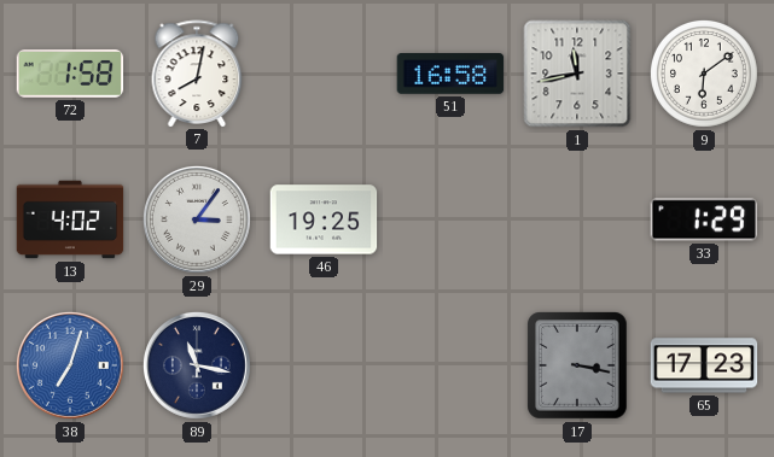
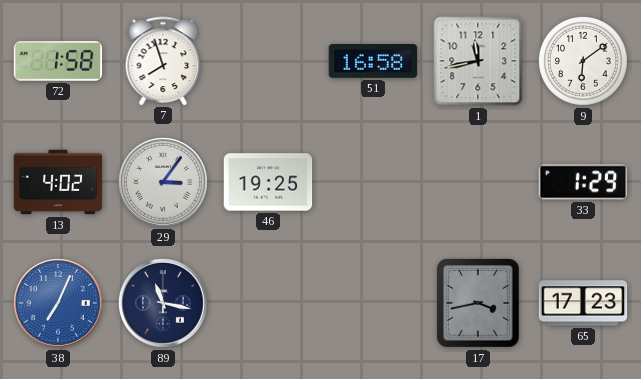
7: 8:02 -> 7:57 (163, 61)
38: 7:03 -> 7:04 (58, 303)
17: 3:17 -> 3:43 (479, 303)
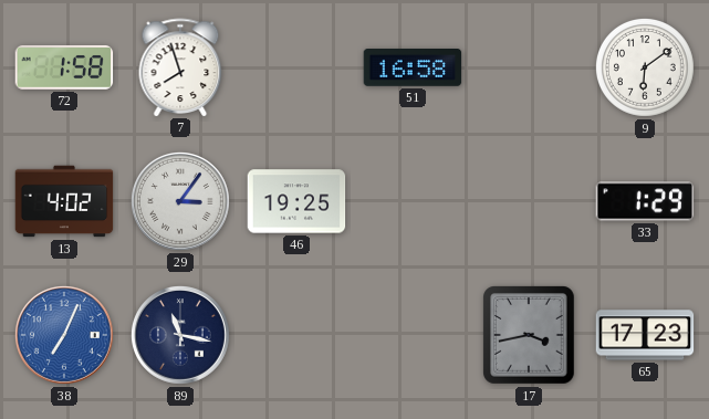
1: 11:43 -> none (478, 61)
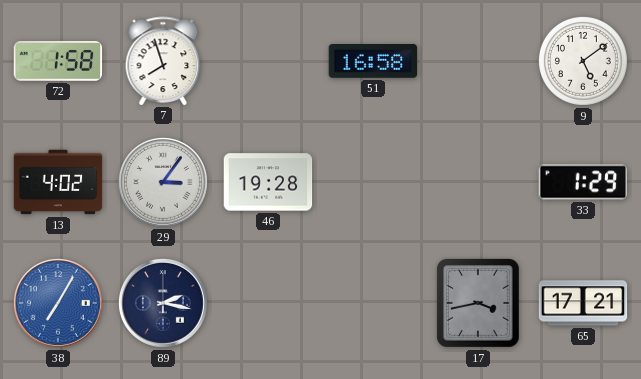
9: 6:09 -> 5:09 (583, 61)
46: 19:25 -> 19:28 (268, 182)
38: 7:04 -> 7:05 (58, 303)
89: 11:17 -> 2:17 (163, 303)
65: 17:23 -> 17:21 (583, 303)
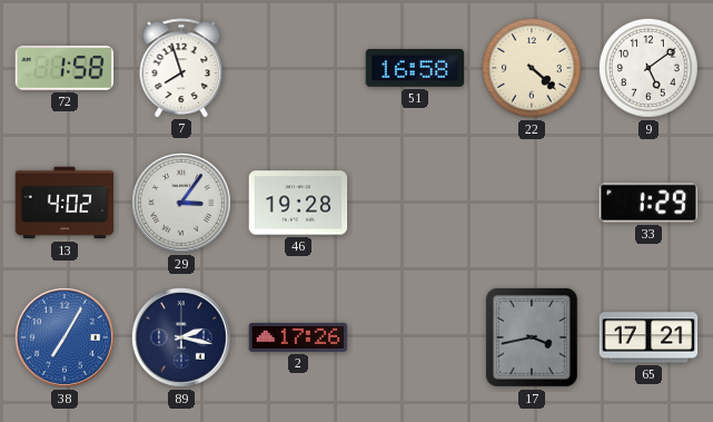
22: none -> 4:22 (532, 68)
2: none -> 17:26 (298, 337)
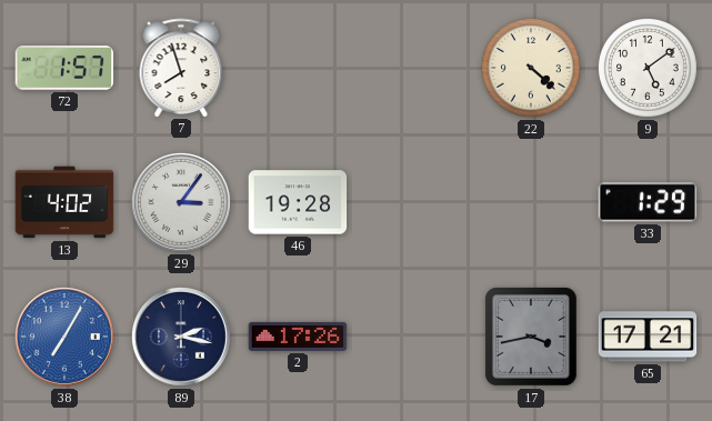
72: 1:58 -> 1:57 (64, 68)
51: 16:58 -> none (415, 69)
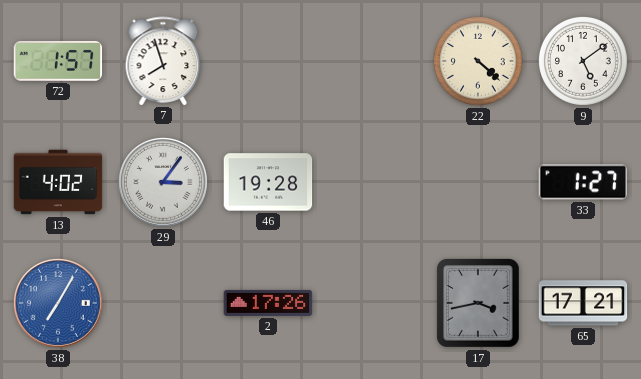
33: 1:29 -> 1:27 (583, 182)
89: 2:17 -> none (181, 337)
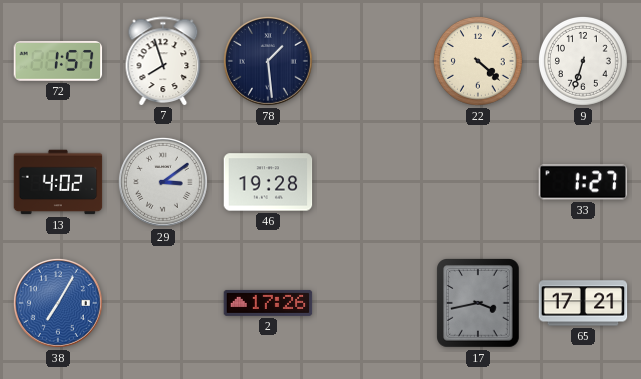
78: none -> 1:29 (268, 61)
9: 5:09 -> 6:33 (583, 61)
29: 3:06 -> 3:09 (163, 182)
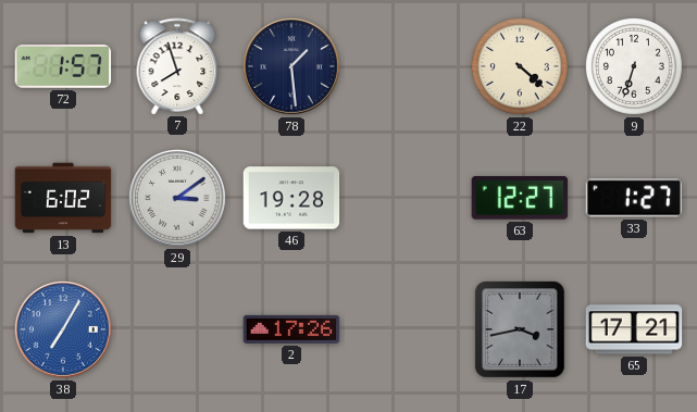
13: 4:02 -> 6:02 (63, 198)
63: none -> 12:27 (520, 198)
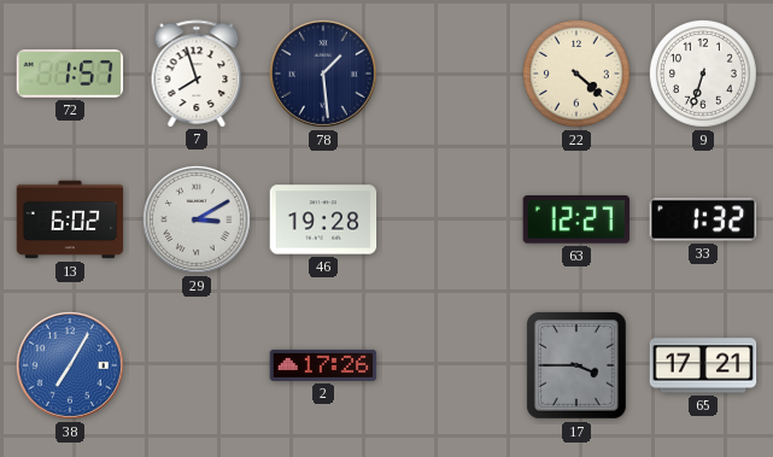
29: 3:09 -> 3:10 (197, 219)
33: 1:27 -> 1:32 (703, 219)
17: 3:43 -> 3:45 (578, 365)
